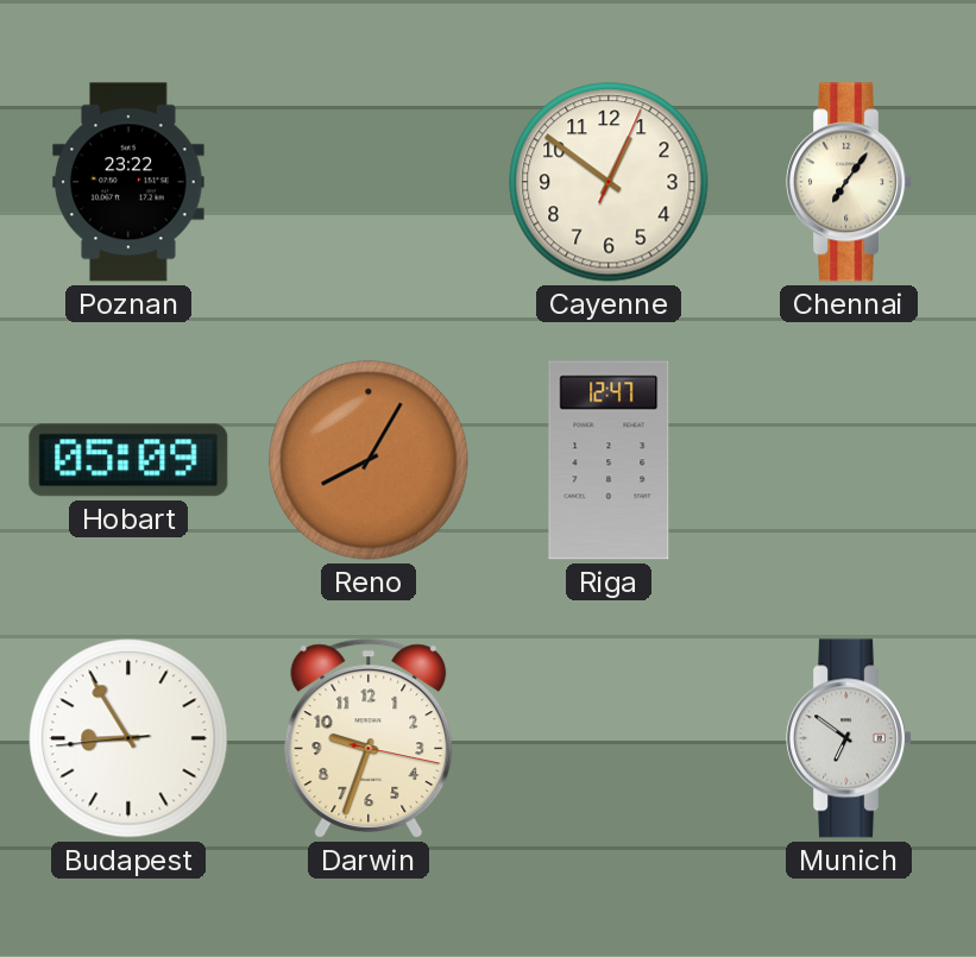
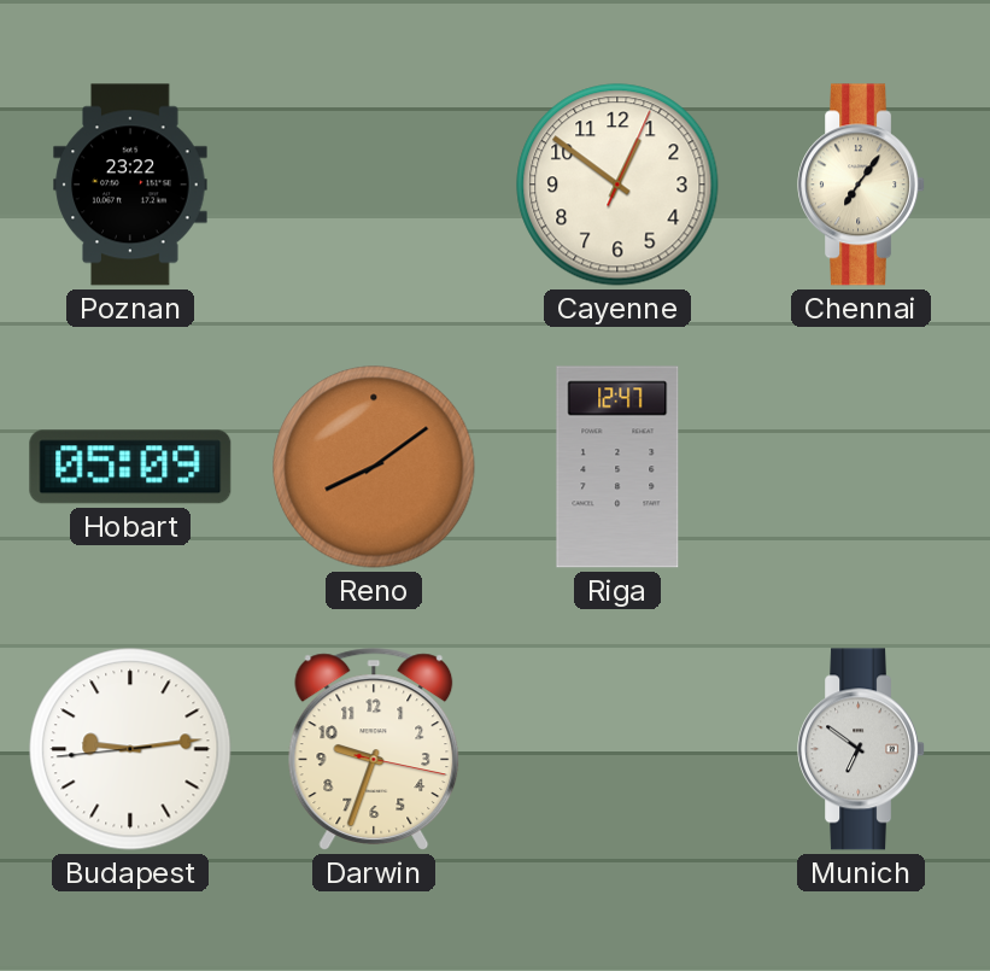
Reno: 8:05 -> 8:09 (374, 467)
Budapest: 8:54 -> 9:13 (130, 749)
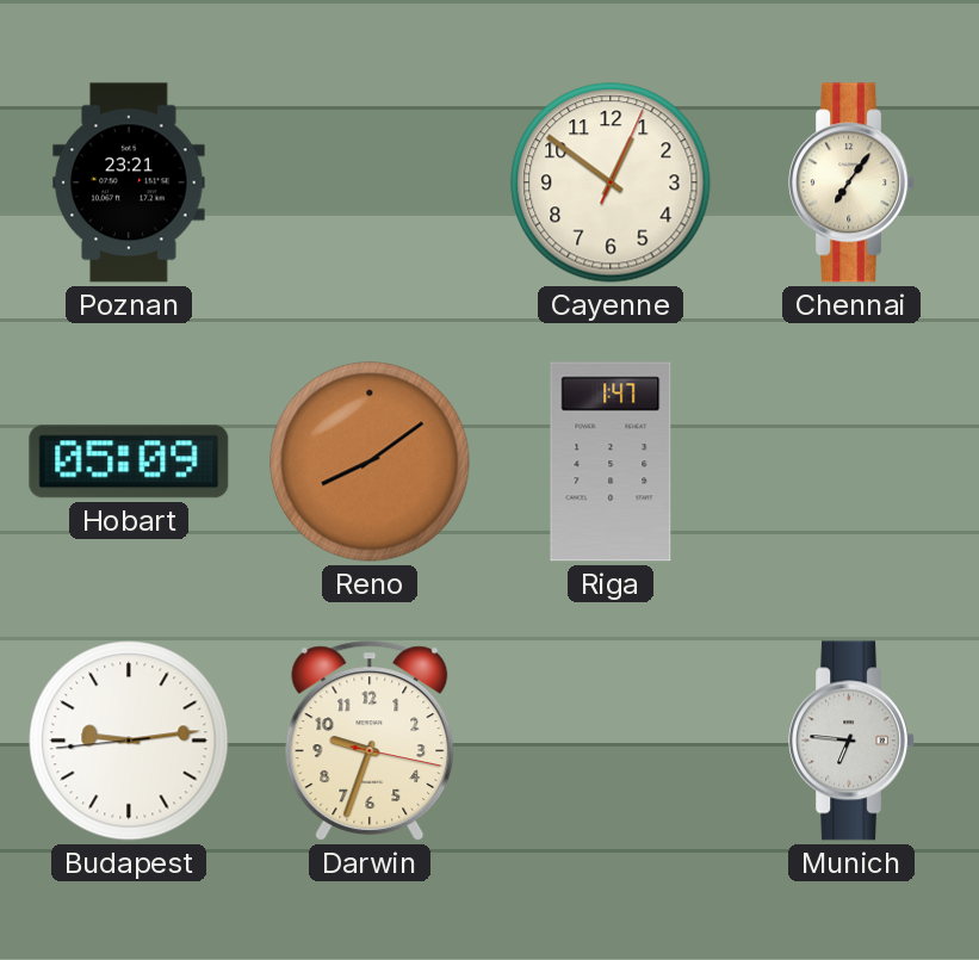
Poznan: 23:22 -> 23:21 (129, 182)
Riga: 12:47 -> 1:47 (611, 462)
Munich: 6:51 -> 6:46 (853, 741)
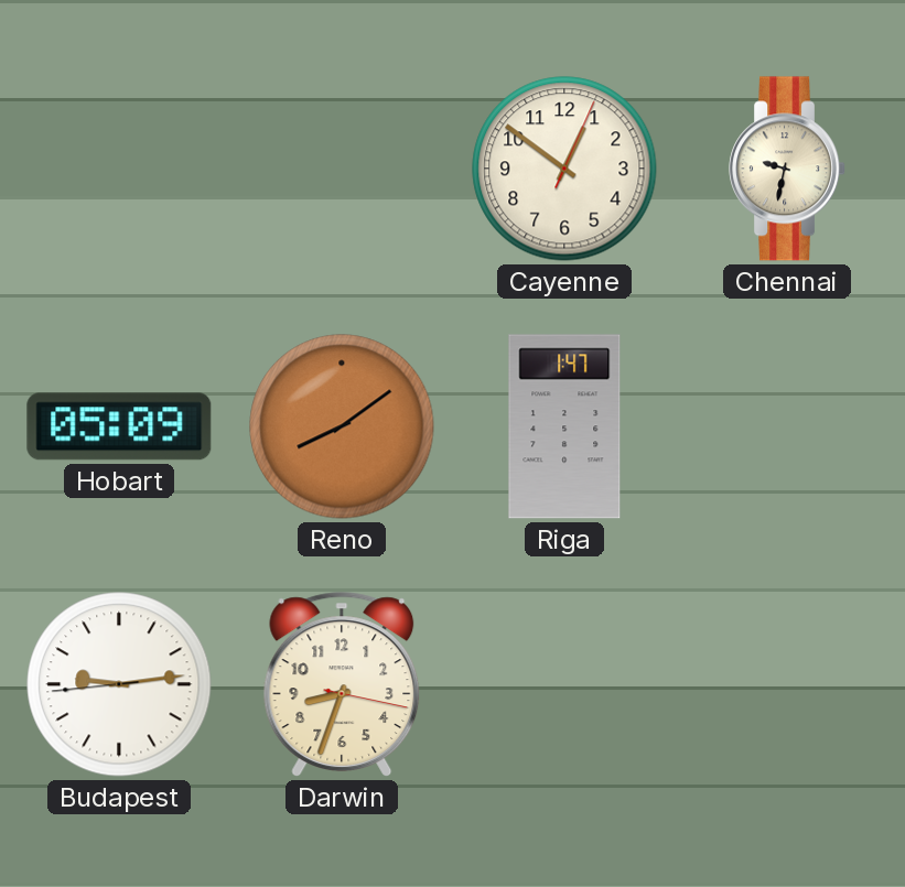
Poznan: 23:21 -> none (129, 182)
Chennai: 7:06 -> 9:32 (788, 169)
Darwin: 9:33 -> 8:33 (342, 684)
Munich: 6:46 -> none (853, 741)
